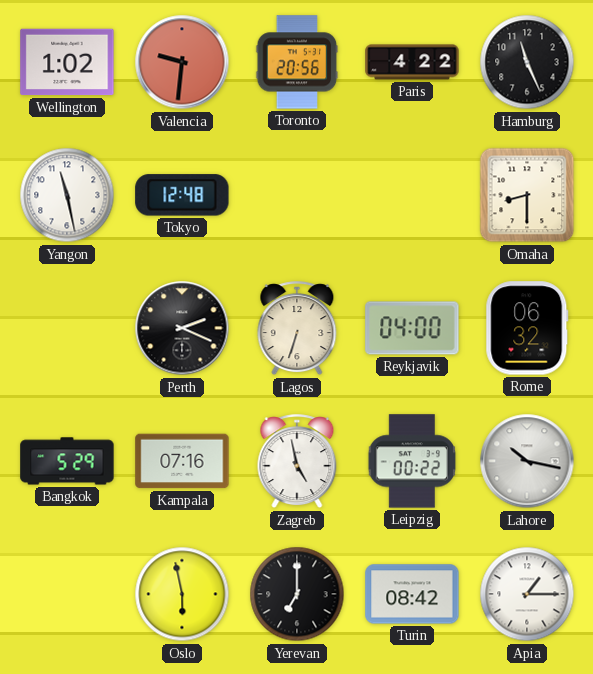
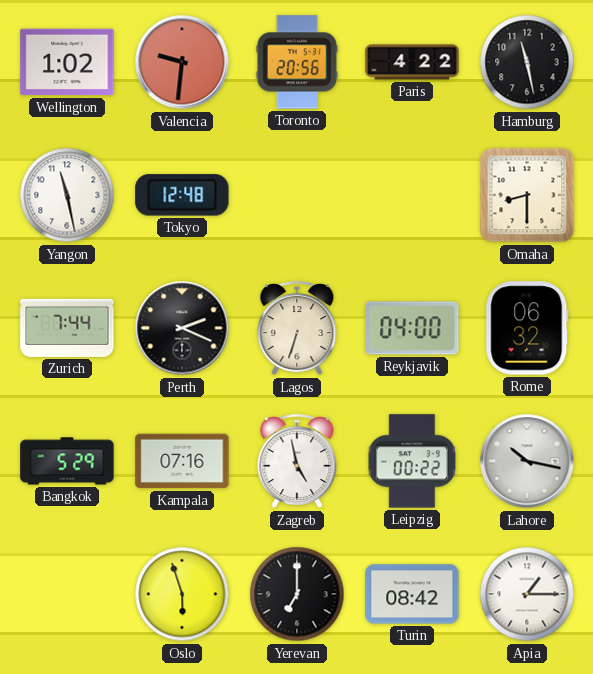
Hamburg: 11:26 -> 11:28 (527, 62)
Zurich: none -> 7:44 (67, 328)
Oslo: 5:58 -> 5:57 (182, 594)
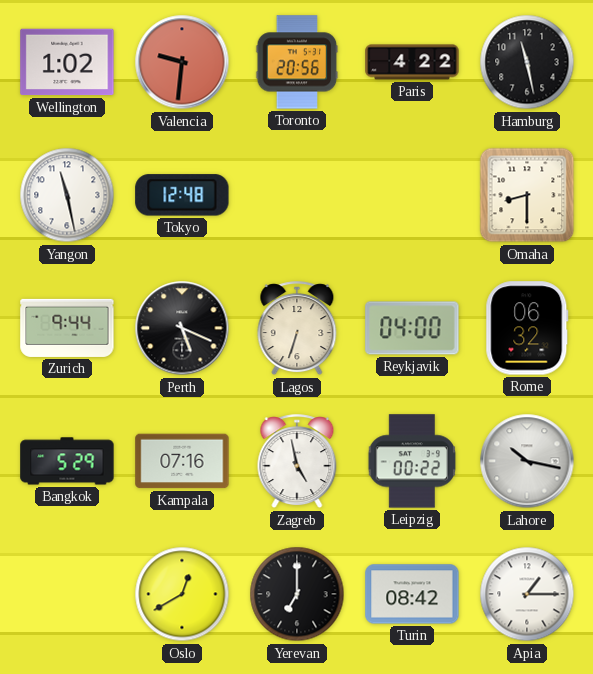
Zurich: 7:44 -> 9:44 (67, 328)
Perth: 2:19 -> 5:19 (182, 328)
Oslo: 5:57 -> 12:40 (182, 594)
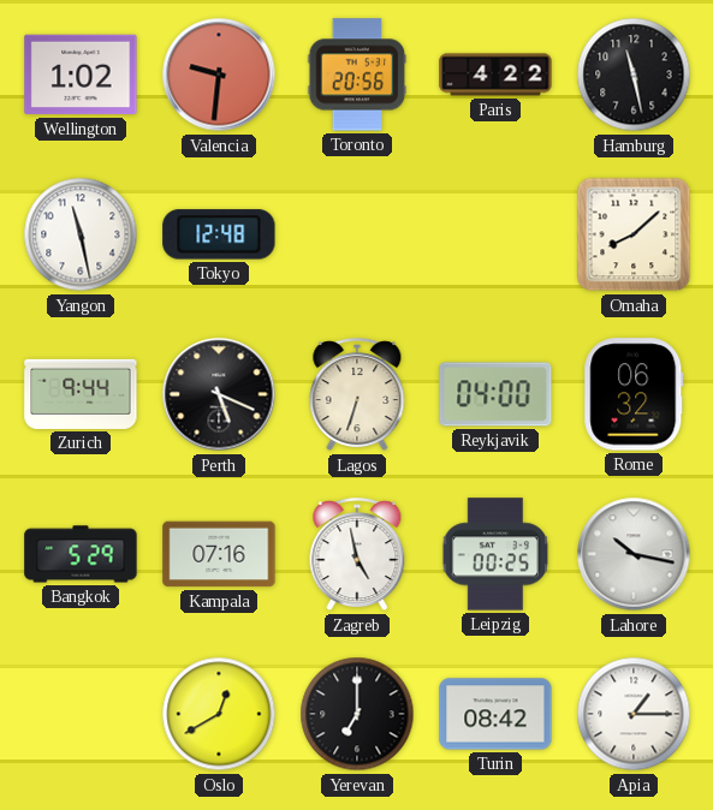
Omaha: 8:30 -> 8:08 (634, 234)
Leipzig: 00:22 -> 00:25 (495, 554)
